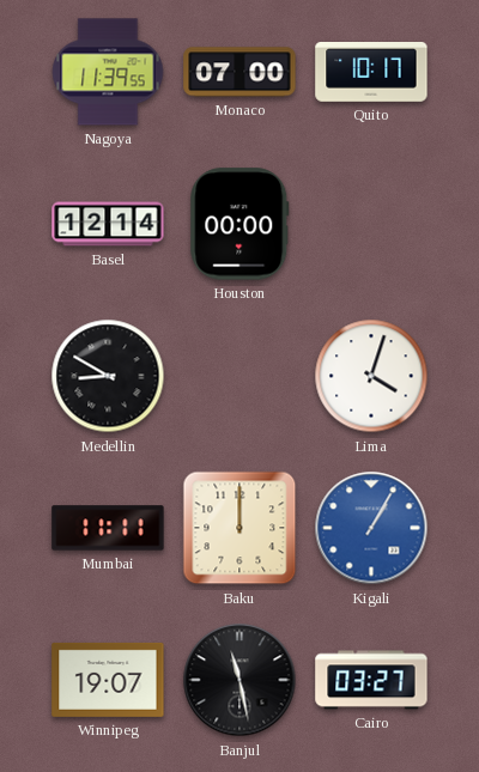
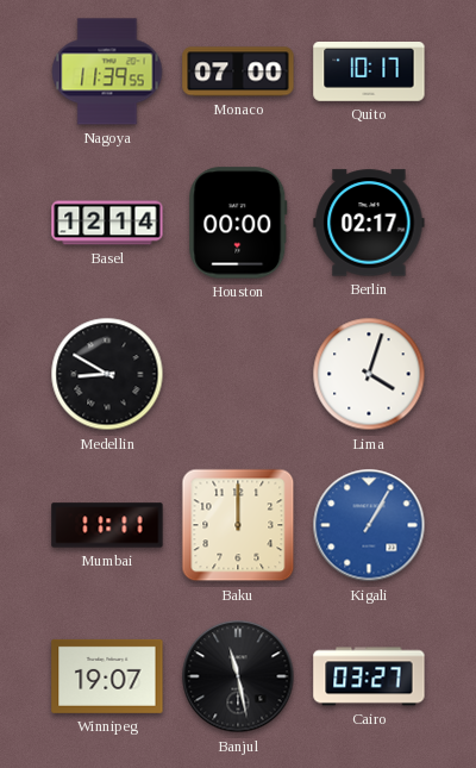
Berlin: none -> 02:17 (369, 223)
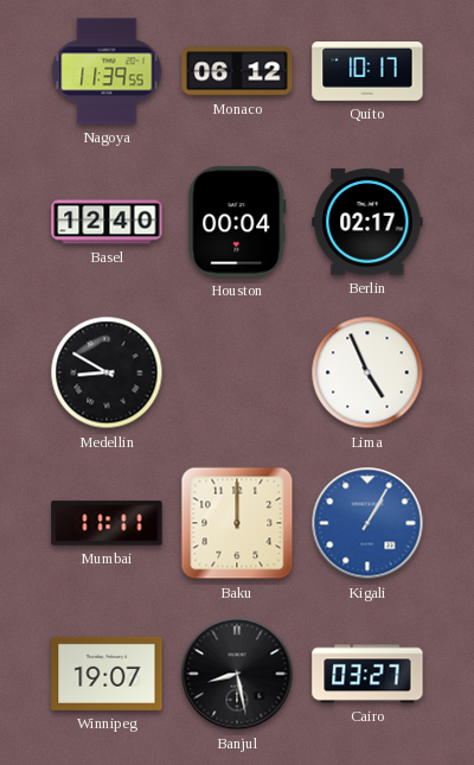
Monaco: 07:00 -> 06:12 (237, 71)
Basel: 12:14 -> 12:40 (107, 222)
Houston: 00:00 -> 00:04 (237, 222)
Lima: 4:03 -> 4:56 (367, 372)
Banjul: 11:28 -> 8:28 (237, 674)
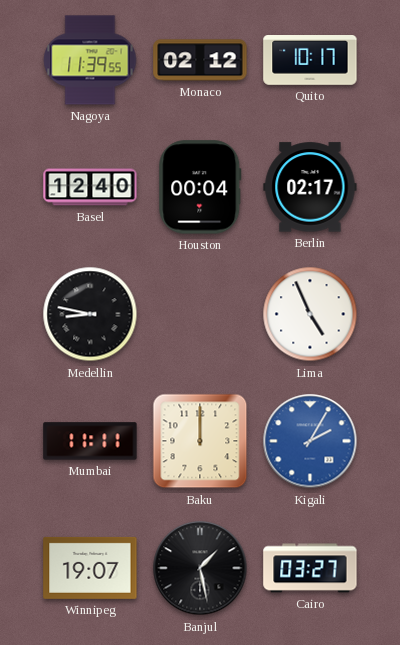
Monaco: 06:12 -> 02:12 (200, 60)
Medellin: 8:50 -> 8:47 (90, 314)
Kigali: 1:05 -> 2:05 (310, 441)
Banjul: 8:28 -> 1:28 (200, 568)
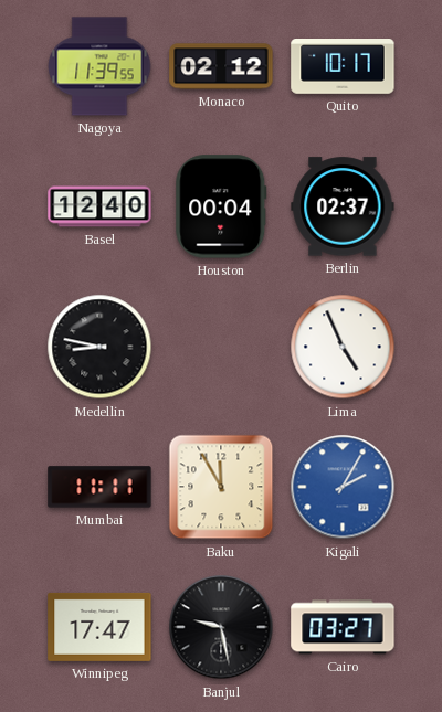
Berlin: 02:17 -> 02:37 (343, 206)
Baku: 12:00 -> 11:55 (221, 487)
Winnipeg: 19:07 -> 17:47 (99, 627)
Banjul: 1:28 -> 9:28 (221, 627)
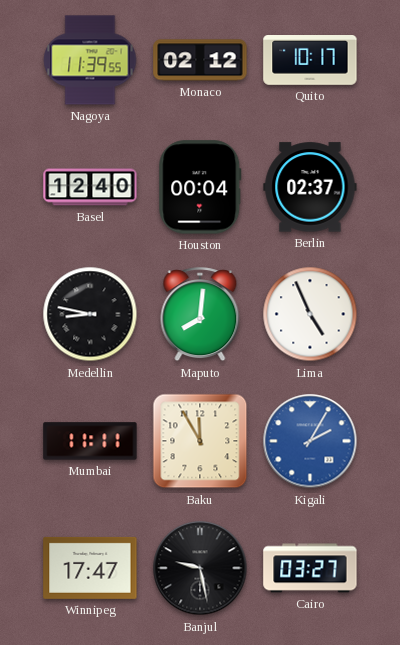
Maputo: none -> 8:01 (200, 315)
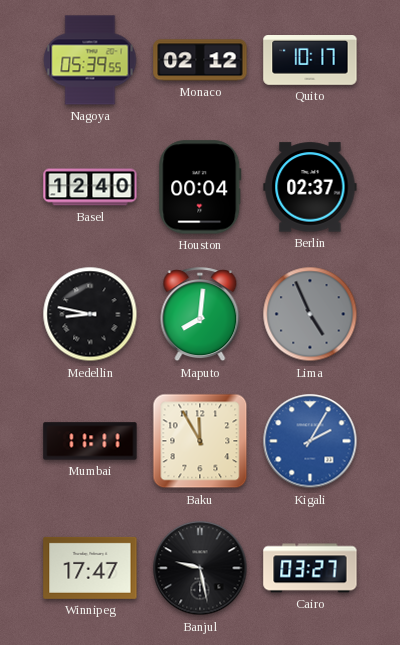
Nagoya: 11:39 -> 05:39 (90, 60)
Lima dial: white -> grey (310, 314)
